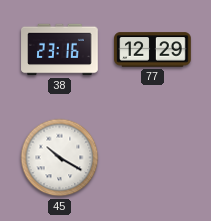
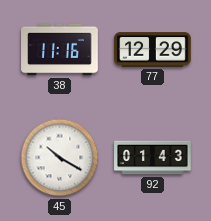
38: 23:16 -> 11:16 (60, 50)
92: none -> 01:43 (153, 158)
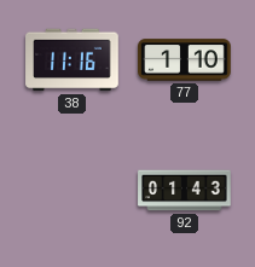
77: 12:29 -> 1:10 (185, 60)
45: 10:20 -> none (60, 158)
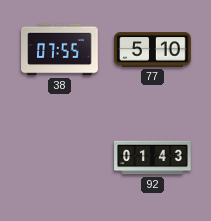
38: 11:16 -> 07:55 (60, 50)
77: 1:10 -> 5:10 (153, 50)
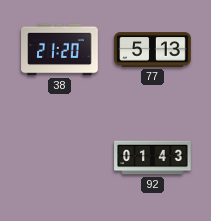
38: 07:55 -> 21:20 (60, 50)
77: 5:10 -> 5:13 (153, 50)
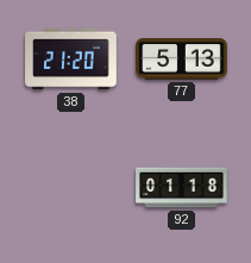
92: 01:43 -> 01:18 (182, 188)
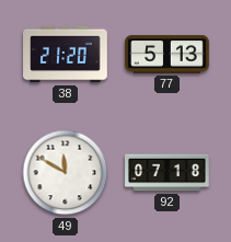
49: none -> 11:50 (66, 173)
92: 01:18 -> 07:18 (168, 173)
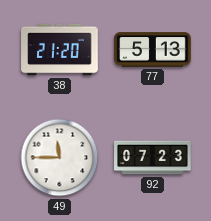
49: 11:50 -> 11:45 (60, 158)
92: 07:18 -> 07:23 (153, 158)
